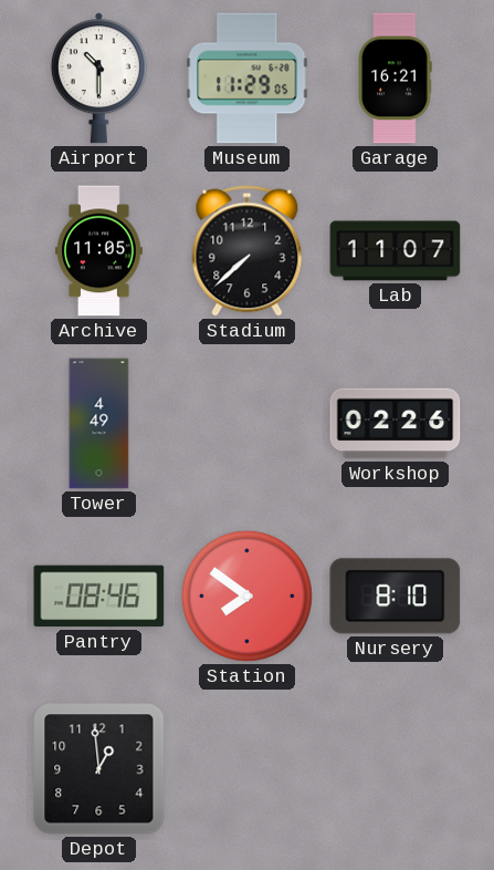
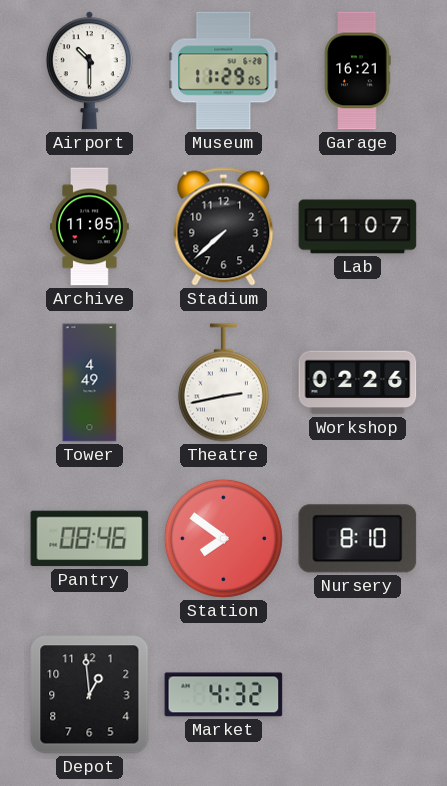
Theatre: none -> 2:43 (223, 383)
Market: none -> 4:32 (224, 695)
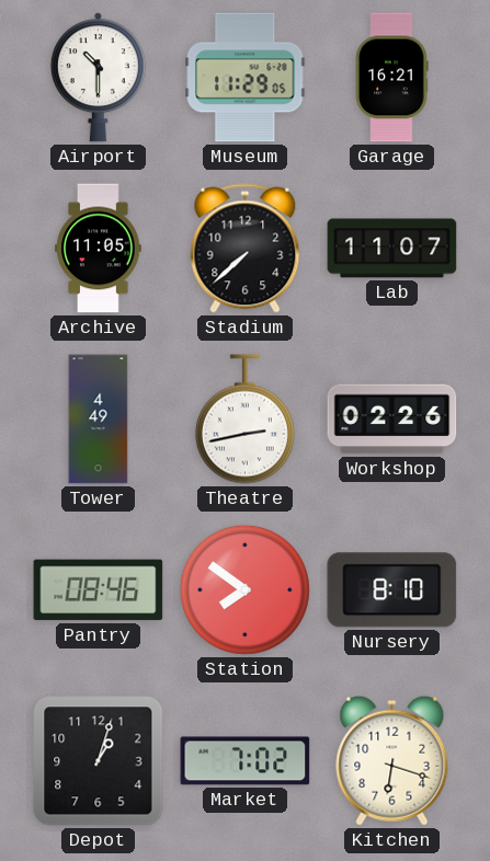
Depot: 12:59 -> 1:03 (99, 761)
Market: 4:32 -> 7:02 (246, 761)
Kitchen: none -> 6:18 (392, 760)
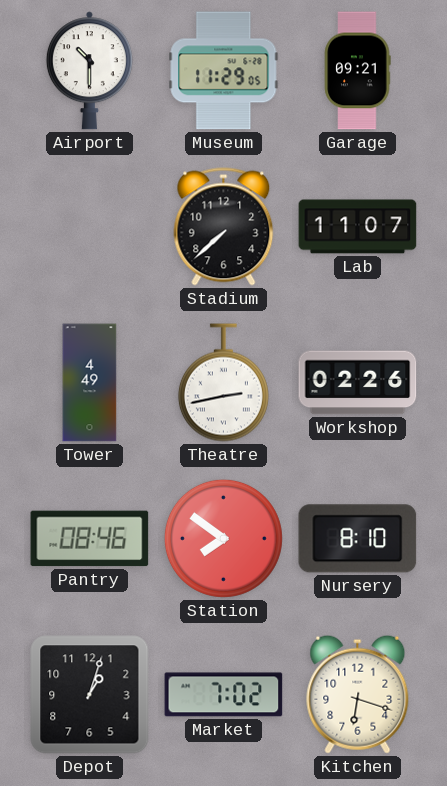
Garage: 16:21 -> 09:21 (357, 71)
Archive: 11:05 -> none (99, 249)
